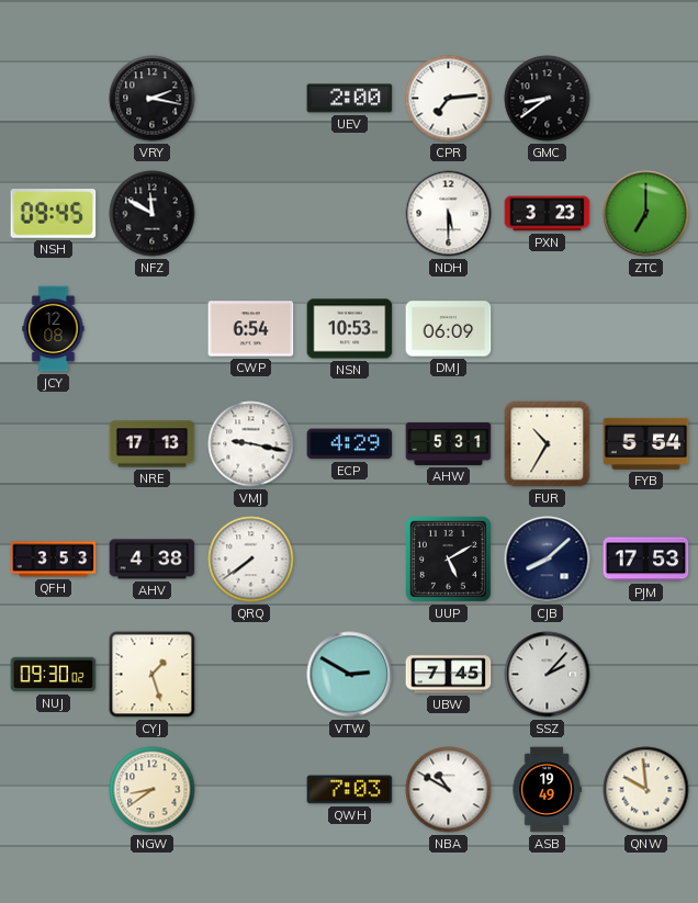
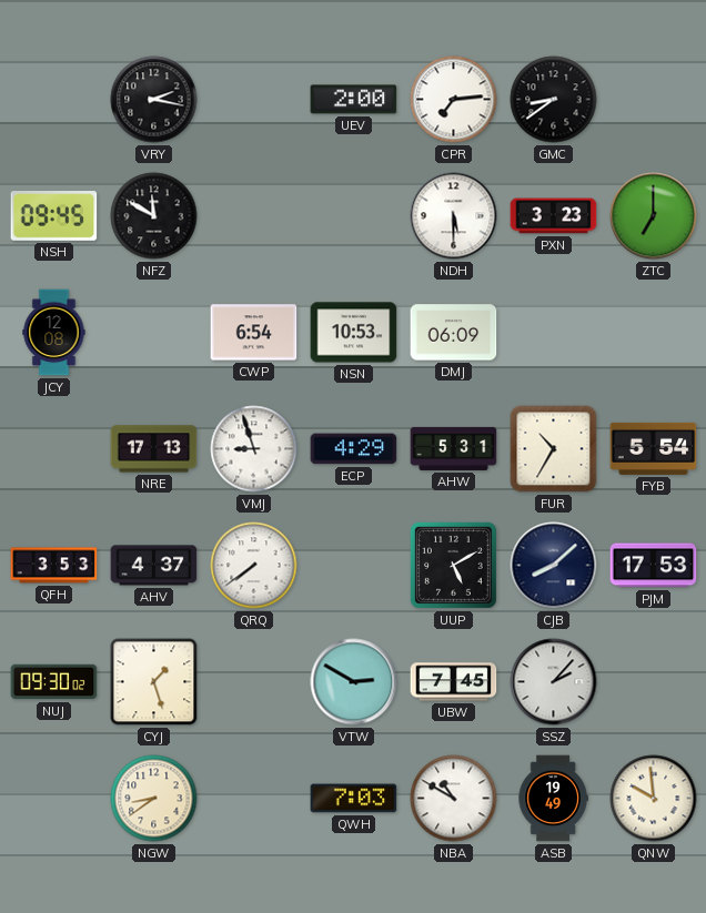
VMJ: 9:17 -> 8:57 (254, 449)
AHV: 4:38 -> 4:37 (154, 566)
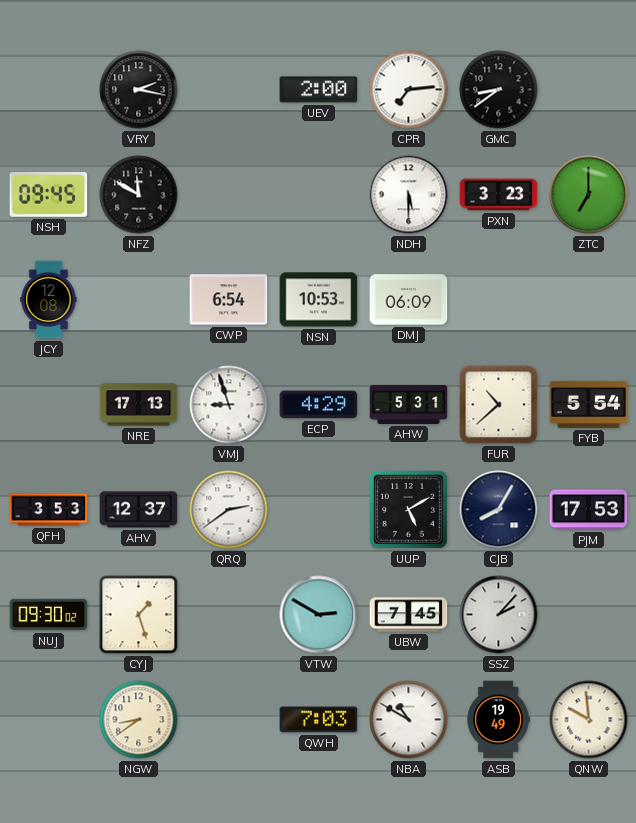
FUR: 10:35 -> 10:38 (499, 405)
AHV: 4:37 -> 12:37 (139, 510)
QRQ: 7:39 -> 2:39 (229, 510)
CJB: 8:08 -> 8:05 (499, 510)
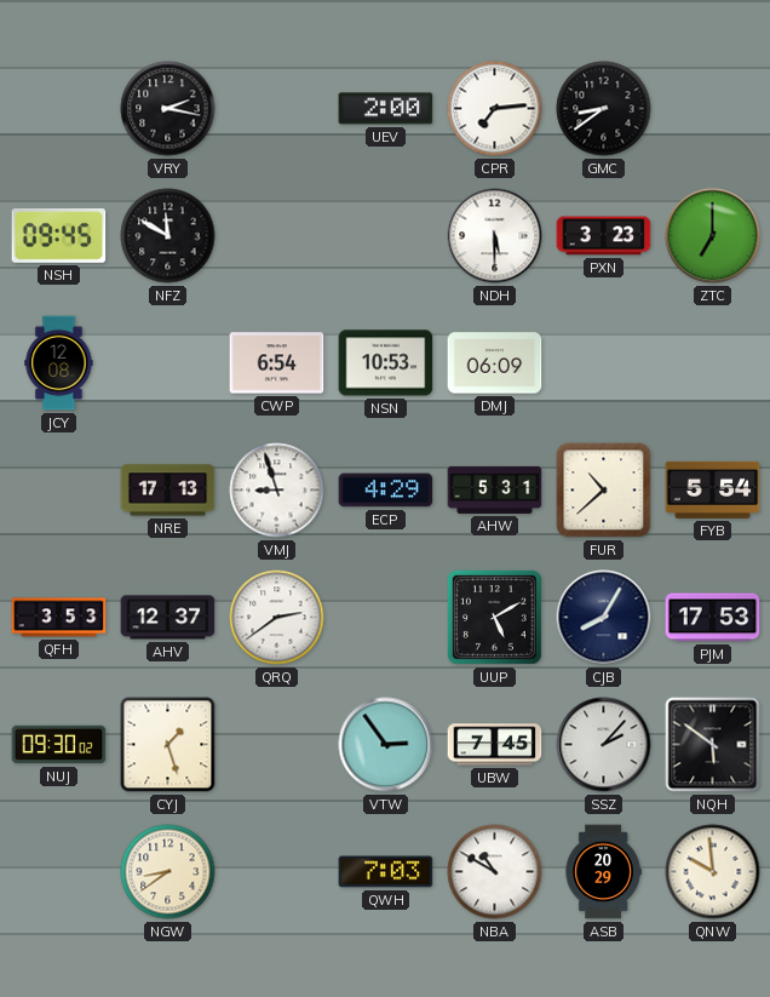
VTW: 2:50 -> 2:54 (386, 745)
NQH: none -> 5:51 (713, 745)
ASB: 19:49 -> 20:29 (603, 872)
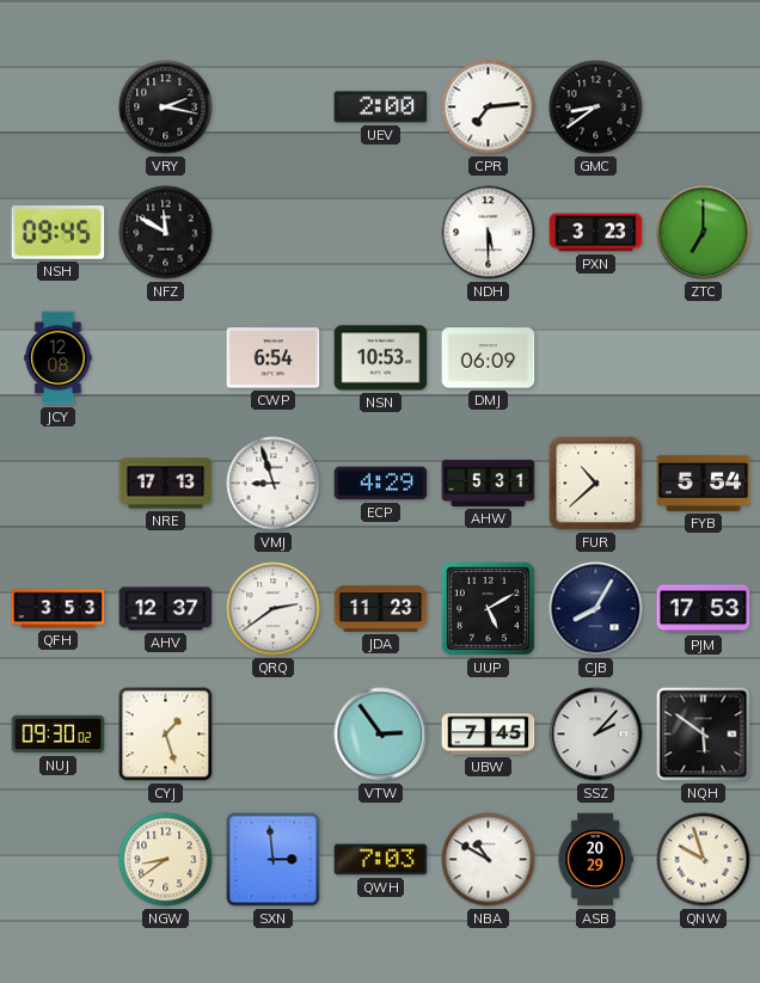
JDA: none -> 11:23 (381, 609)
SXN: none -> 2:59 (274, 860)
QNW: 9:59 -> 9:57 (704, 860)
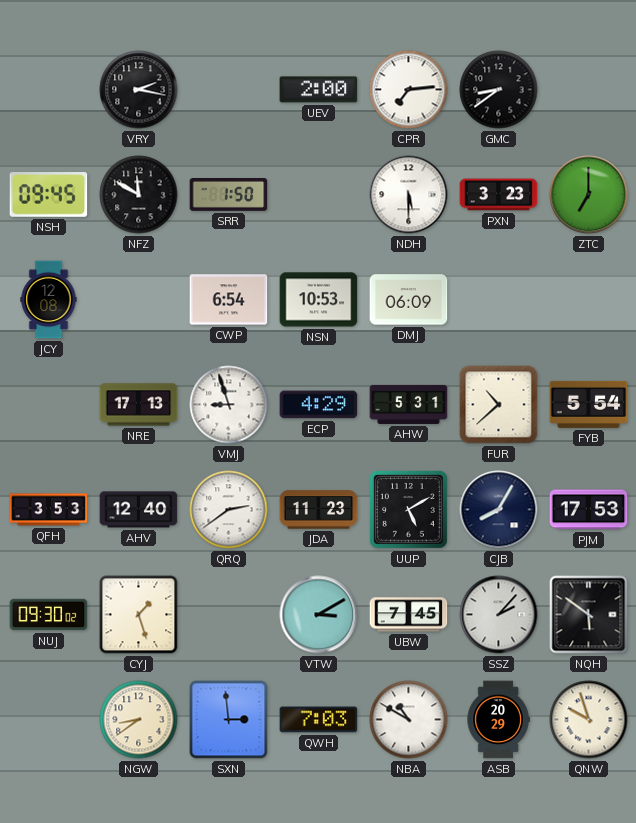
SRR: none -> 1:50 (229, 195)
AHV: 12:37 -> 12:40 (139, 510)
VTW: 2:54 -> 3:10 (319, 615)
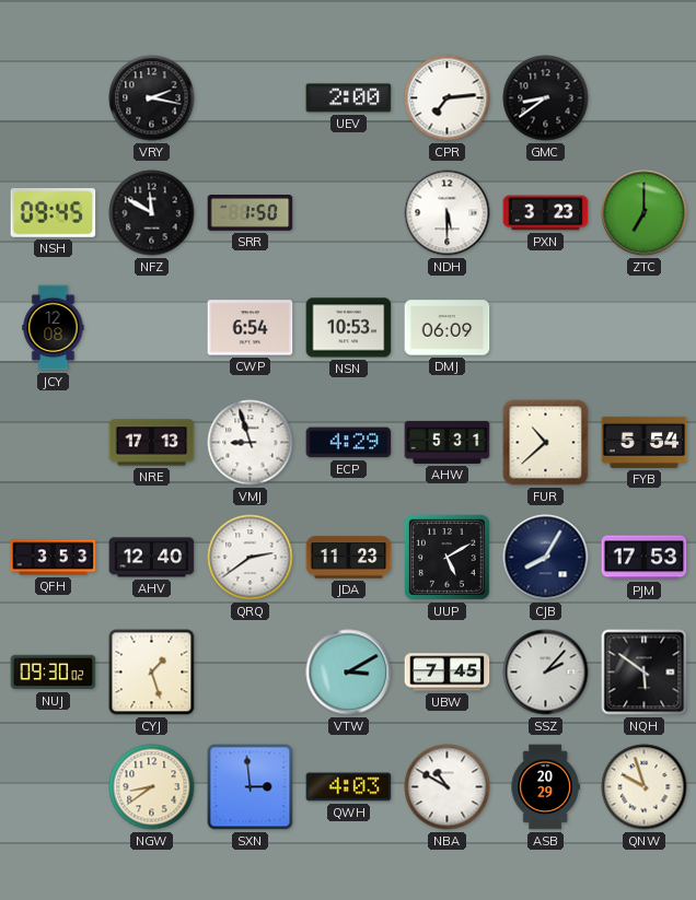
QWH: 7:03 -> 4:03 (349, 787)
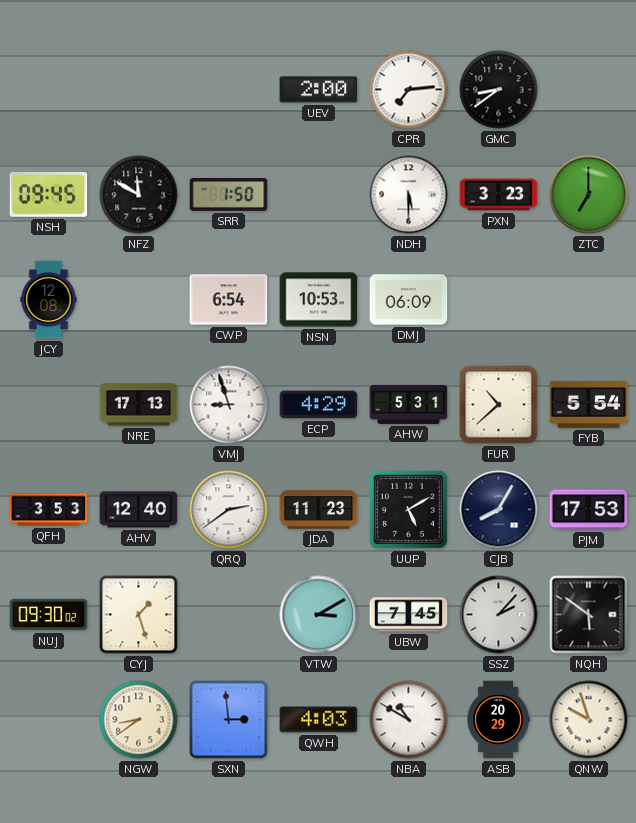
VRY: 2:17 -> none (152, 98)
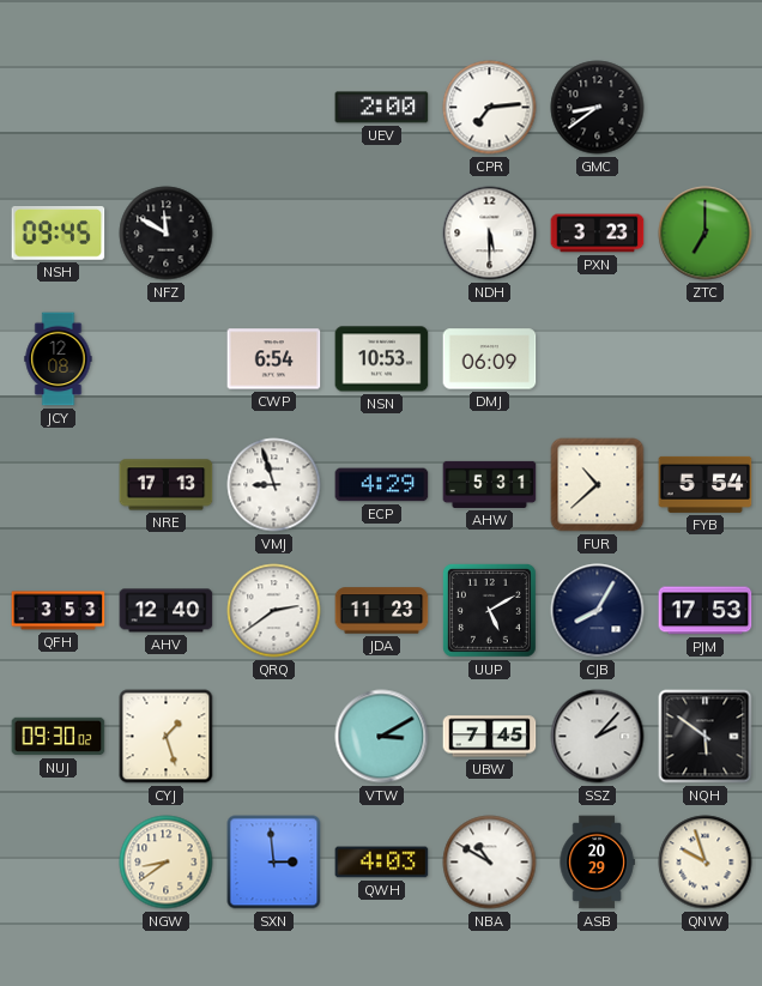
SRR: 1:50 -> none (229, 195)
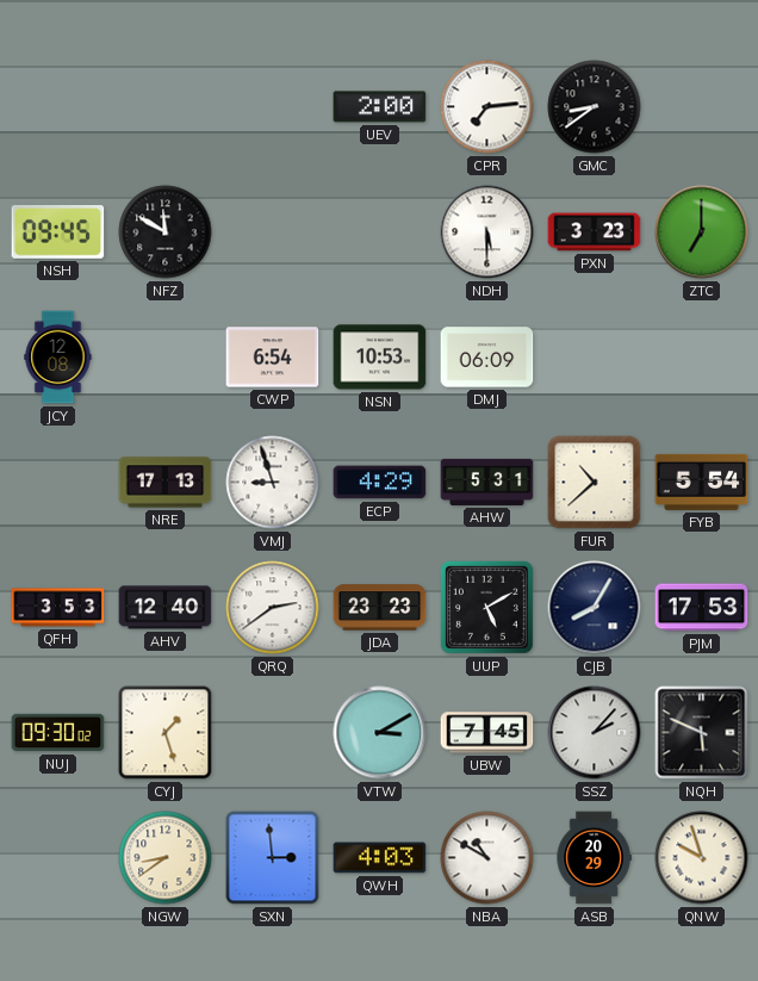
JDA: 11:23 -> 23:23 (380, 608)
NQH: 5:51 -> 5:49 (702, 733)
